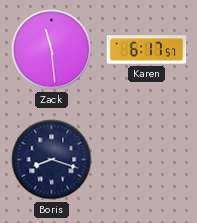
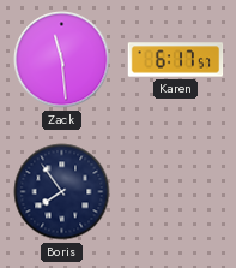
Boris: 8:18 -> 7:54 (62, 192)
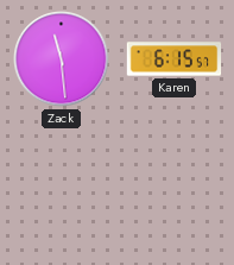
Karen: 6:17 -> 6:15 (175, 59)
Boris: 7:54 -> none (62, 192)
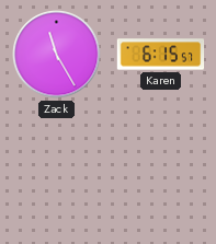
Zack: 11:29 -> 11:25 (57, 55)
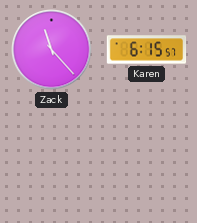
Zack: 11:25 -> 11:23 (52, 50)
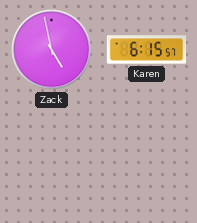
Zack: 11:23 -> 4:58 (52, 50)
